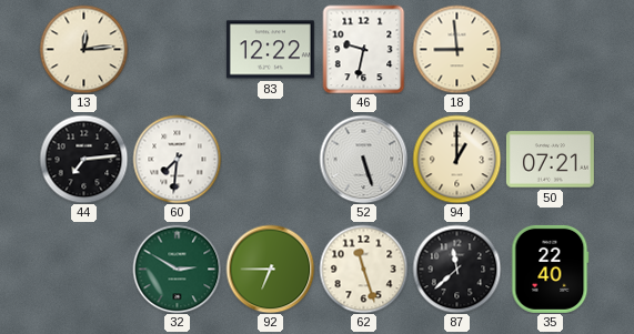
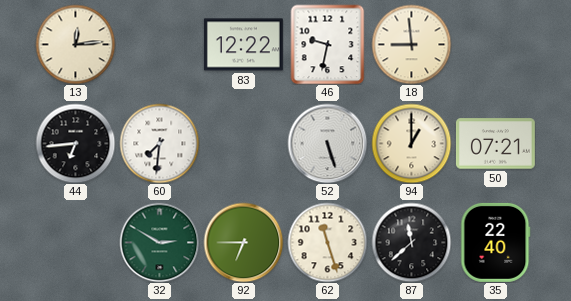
44: 7:14 -> 6:44 (75, 143)
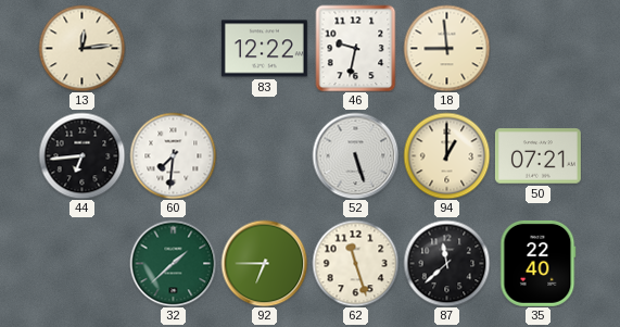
32: 2:50 -> 1:38 (173, 263)
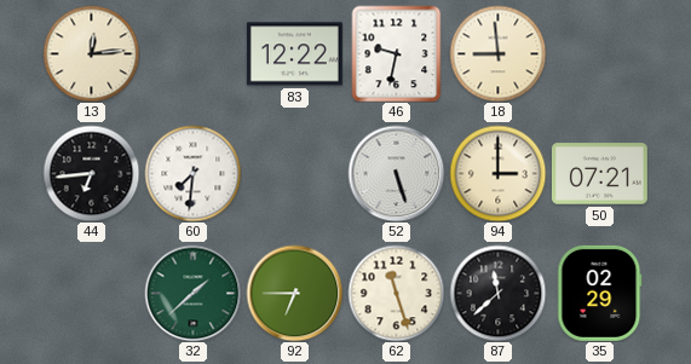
94: 1:00 -> 3:00 (497, 173)
35: 22:40 -> 02:29 (600, 293)
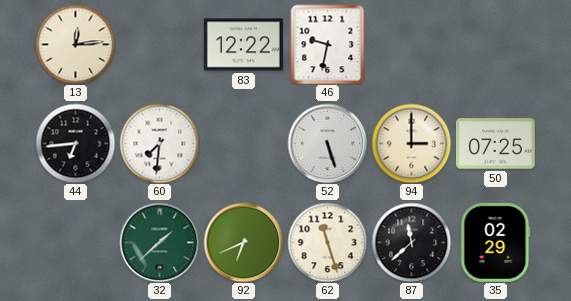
18: 8:59 -> none (497, 53)
50: 07:21 -> 07:25 (495, 144)
92: 6:45 -> 6:41 (243, 242)
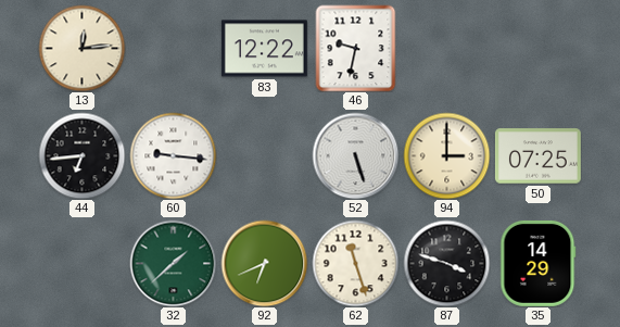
60: 7:31 -> 9:16 (173, 155)
87: 11:38 -> 3:48 (446, 263)
35: 02:29 -> 14:29 (539, 263)
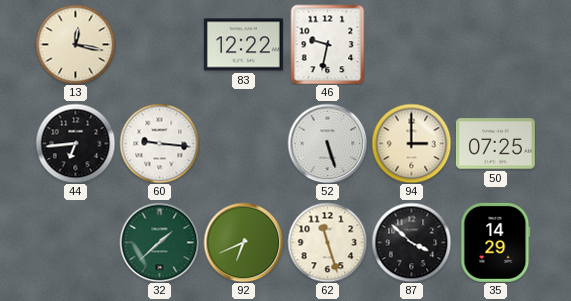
13: 12:14 -> 12:17 (75, 44)
87: 3:48 -> 3:52 (411, 242)
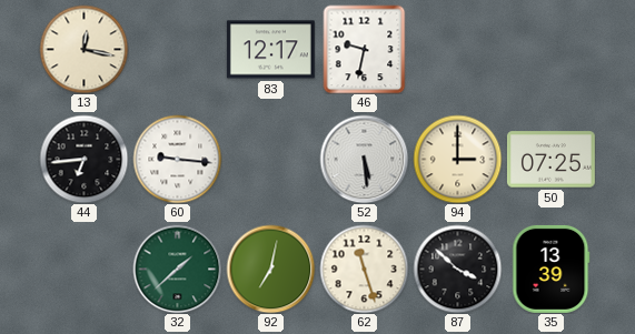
83: 12:22 -> 12:17 (270, 50)
52: 5:27 -> 5:29 (364, 159)
92: 6:41 -> 7:02 (270, 269)
35: 14:29 -> 13:39 (552, 269)
